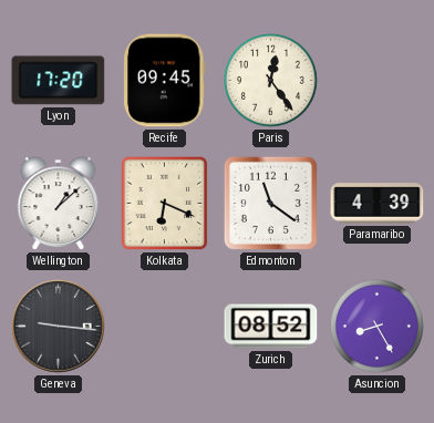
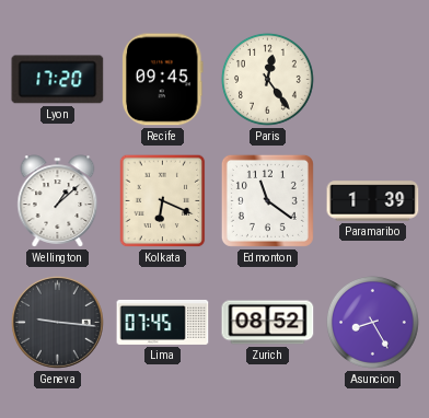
Paramaribo: 4:39 -> 1:39 (373, 201)
Lima: none -> 07:45 (163, 322)
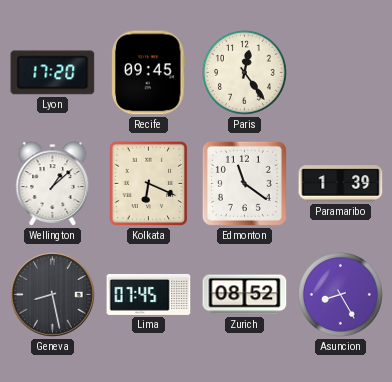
Geneva: 9:16 -> 8:28 (53, 295)
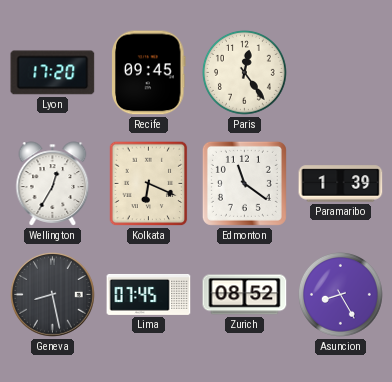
Wellington: 1:08 -> 12:35 (53, 184)
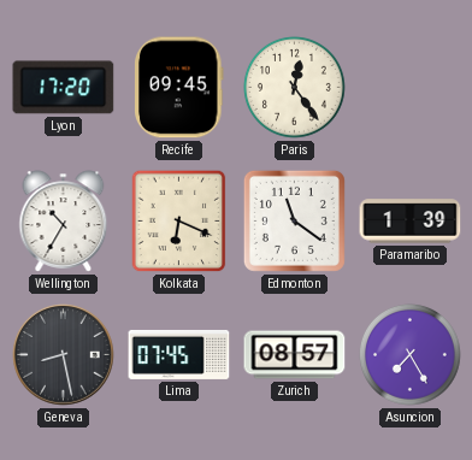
Wellington: 12:35 -> 10:35 (64, 222)
Zurich: 08:52 -> 08:57 (295, 355)
Asuncion: 8:25 -> 7:25 (409, 354)
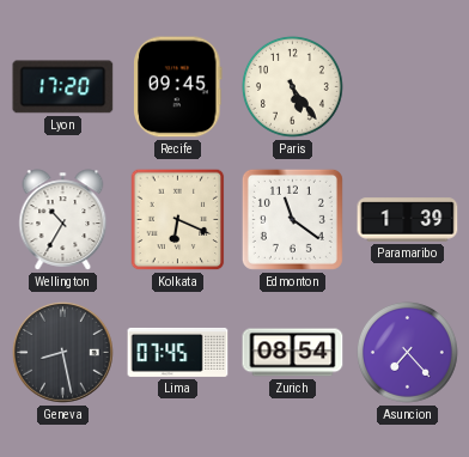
Paris: 12:24 -> 5:24 (292, 86)
Zurich: 08:57 -> 08:54 (293, 353)
Asuncion: 7:25 -> 7:23 (407, 352)
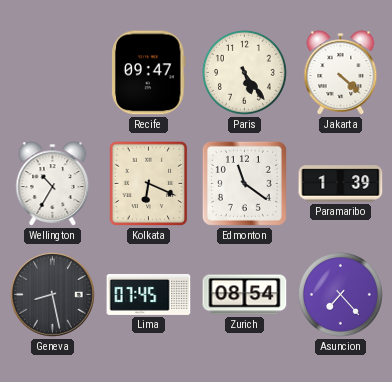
Lyon: 17:20 -> none (63, 87)
Recife: 09:45 -> 09:47 (149, 73)
Jakarta: none -> 4:22 (341, 73)
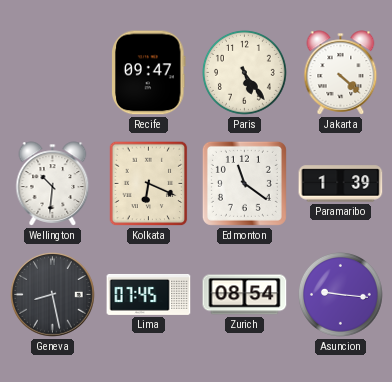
Wellington: 10:35 -> 10:31 (53, 184)
Asuncion: 7:23 -> 9:16 (340, 294)
